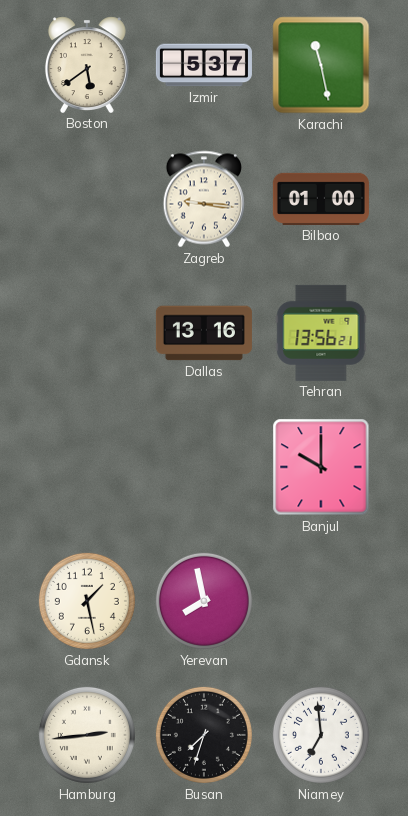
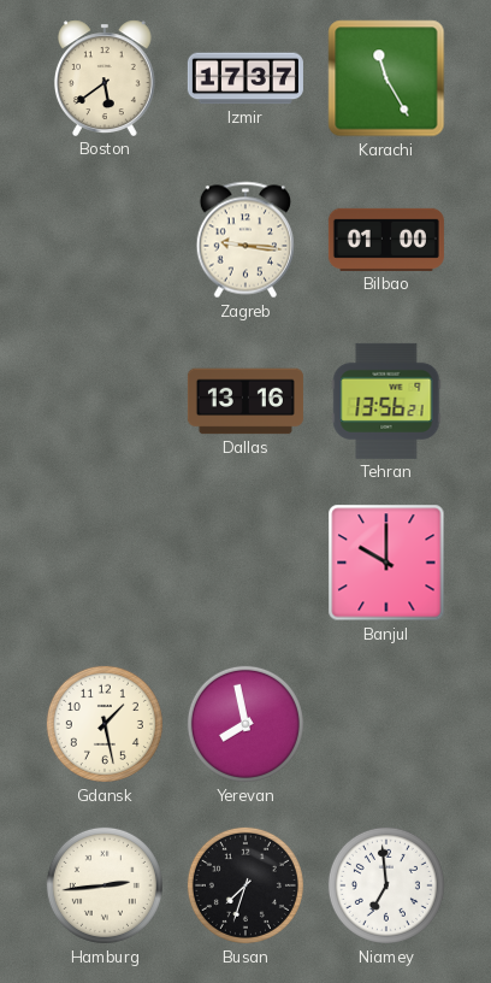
Izmir: 5:37 -> 17:37 (245, 78)
Karachi: 11:28 -> 11:25 (386, 78)
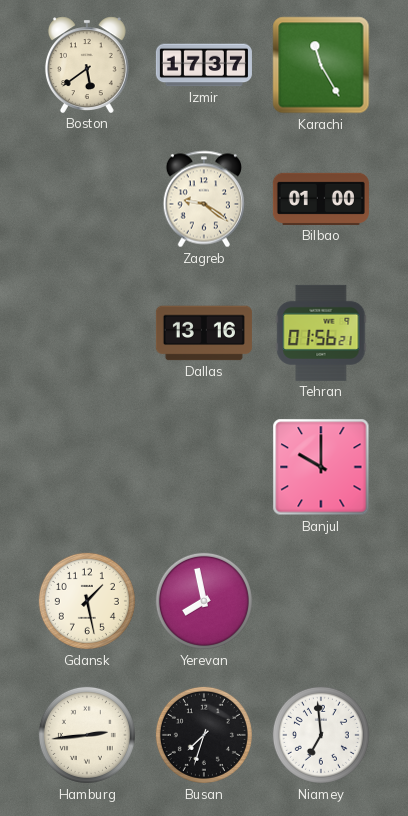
Zagreb: 9:16 -> 9:21 (203, 199)
Tehran: 13:56 -> 01:56 (321, 333)
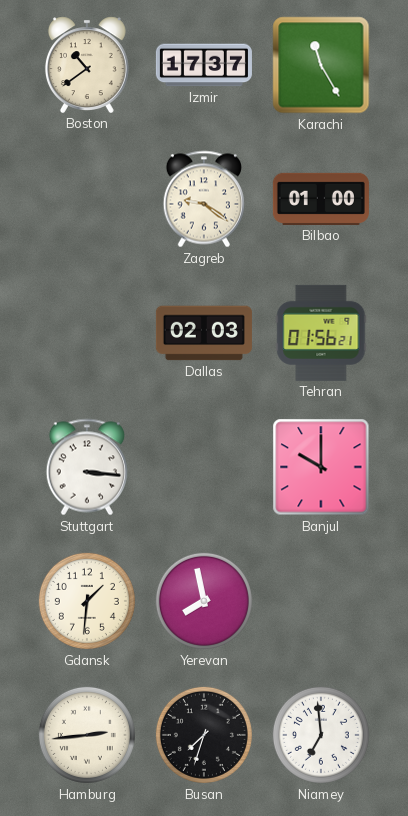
Boston: 5:39 -> 10:39 (87, 65)
Dallas: 13:16 -> 02:03 (204, 333)
Stuttgart: none -> 3:16 (86, 467)
Gdansk: 1:28 -> 1:31 (87, 601)
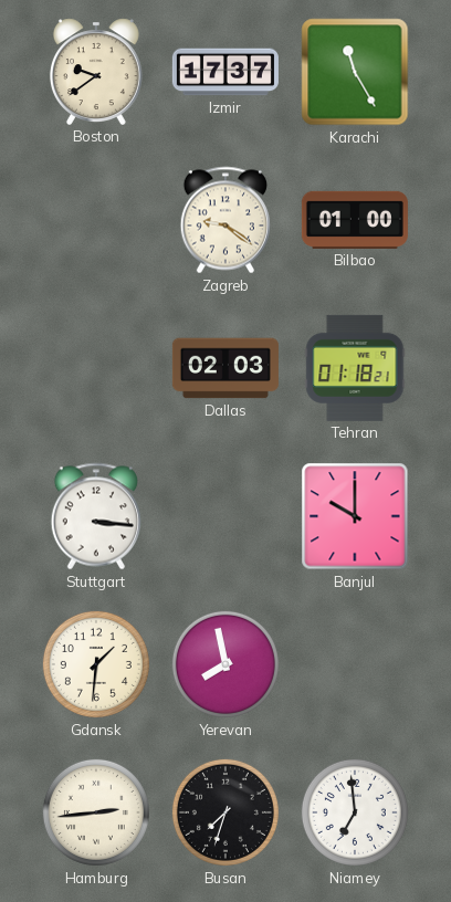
Boston: 10:39 -> 9:39 (96, 72)
Tehran: 01:56 -> 01:18 (355, 368)
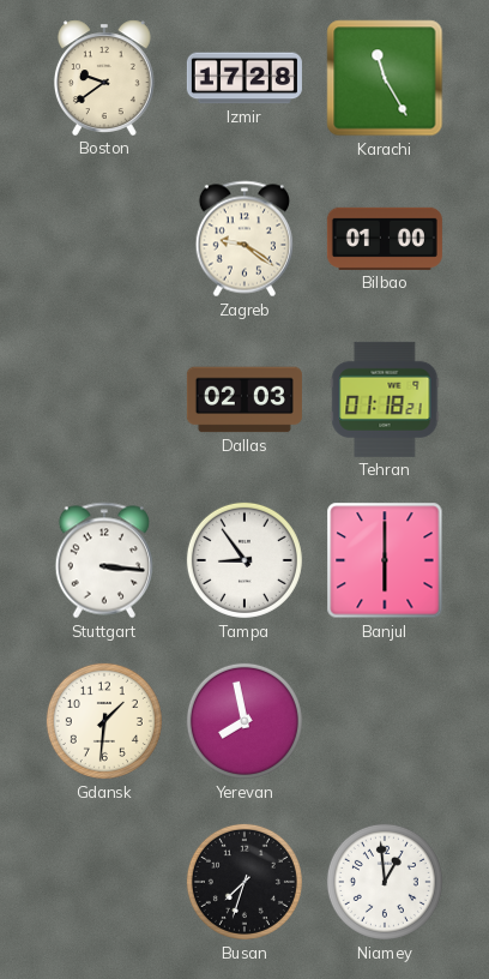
Izmir: 17:37 -> 17:28 (244, 78)
Tampa: none -> 8:54 (244, 560)
Banjul: 10:00 -> 6:00 (385, 560)
Hamburg: 2:44 -> none (96, 812)
Niamey: 6:59 -> 12:59 (385, 882)
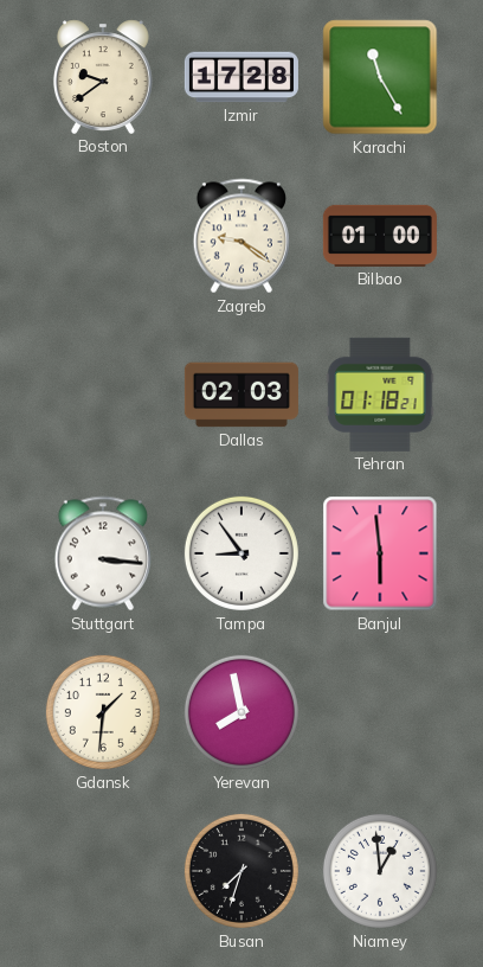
Banjul: 6:00 -> 5:59 (380, 553)
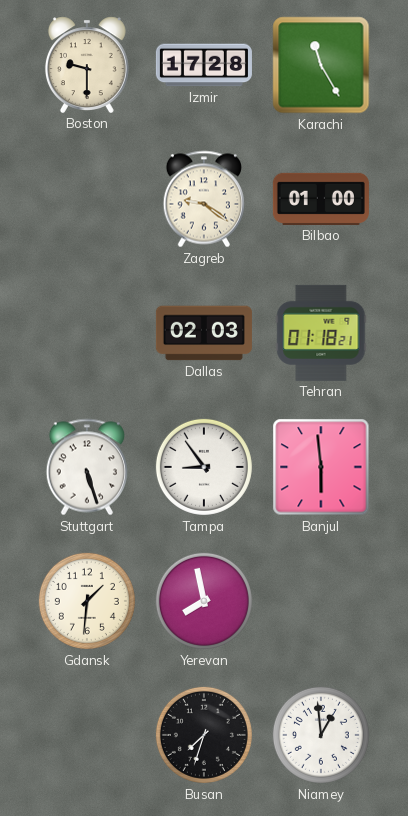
Boston: 9:39 -> 9:30 (87, 65)
Stuttgart: 3:16 -> 5:27 (86, 467)
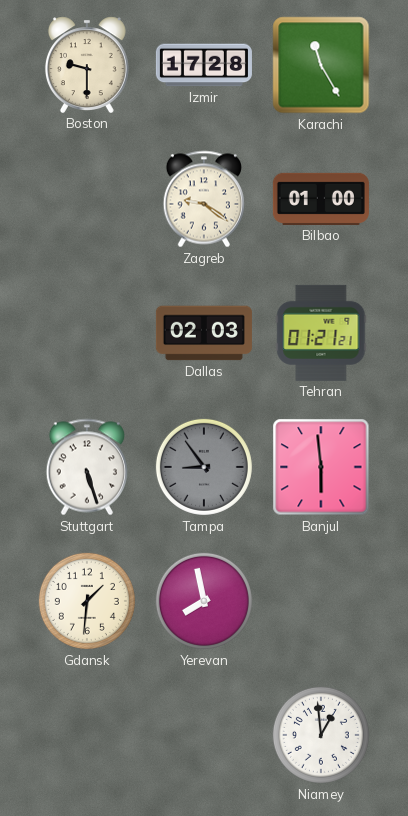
Tehran: 01:18 -> 01:21 (321, 333)
Tampa dial: white -> grey (204, 467)
Busan: 7:33 -> none (204, 735)
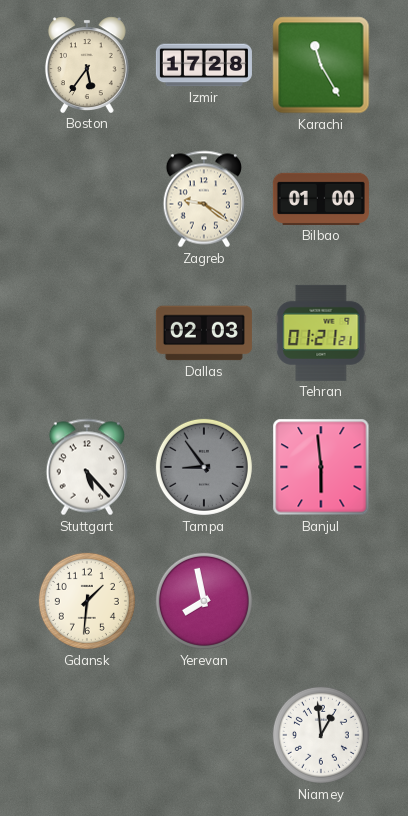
Boston: 9:30 -> 5:36 (87, 65)
Stuttgart: 5:27 -> 5:23 (86, 467)
